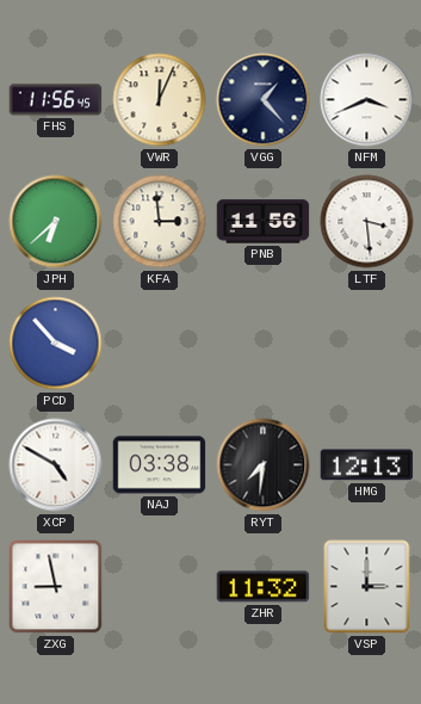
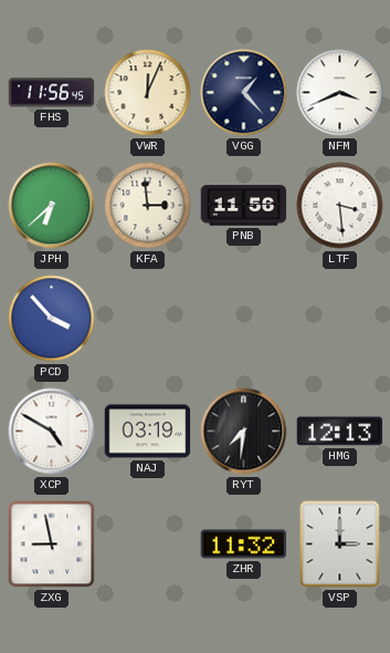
NAJ: 03:38 -> 03:19 (148, 432)
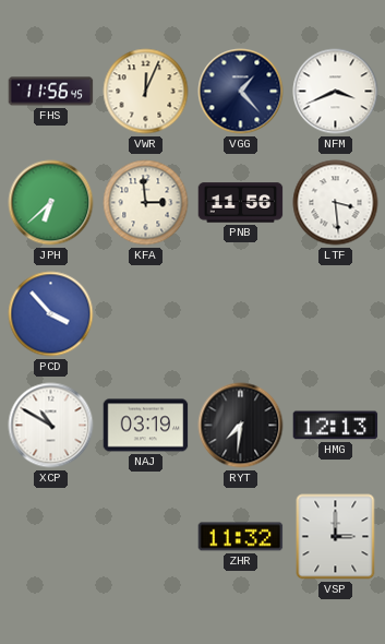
XCP: 4:50 -> 10:50 (51, 426)
ZXG: 8:58 -> none (52, 545)
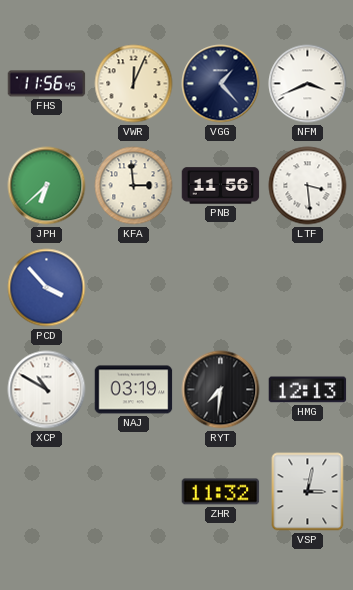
VSP: 3:00 -> 3:02 (308, 492)
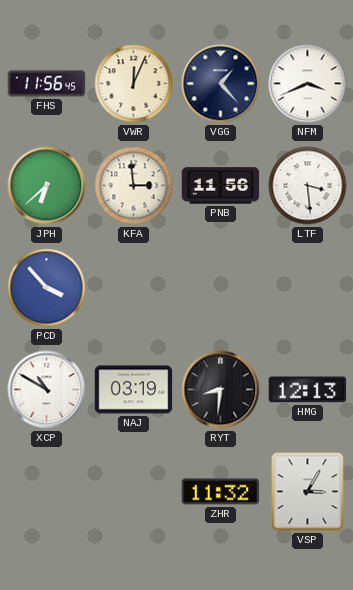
RYT: 7:31 -> 8:31 (221, 390)
VSP: 3:02 -> 3:05 (308, 492)
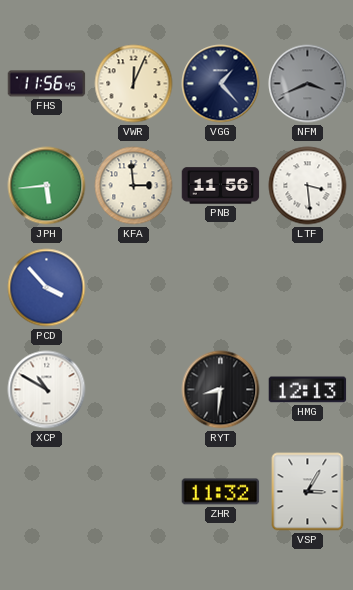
NFM dial: white -> grey (308, 84)
JPH: 6:38 -> 5:44 (47, 186)
NAJ: 03:19 -> none (134, 390)
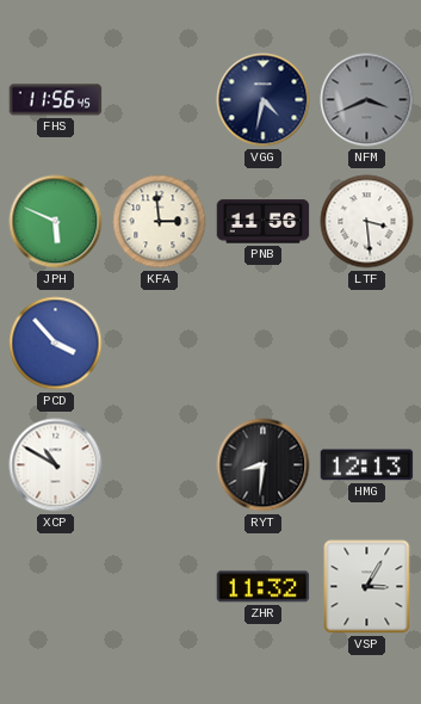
VWR: 12:04 -> none (134, 84)
VGG: 1:23 -> 4:32 (264, 100)
JPH: 5:44 -> 5:49 (56, 222)
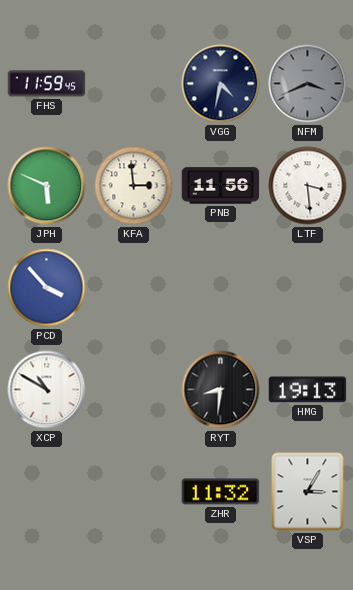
FHS: 11:56 -> 11:59 (47, 84)
HMG: 12:13 -> 19:13 (308, 390)
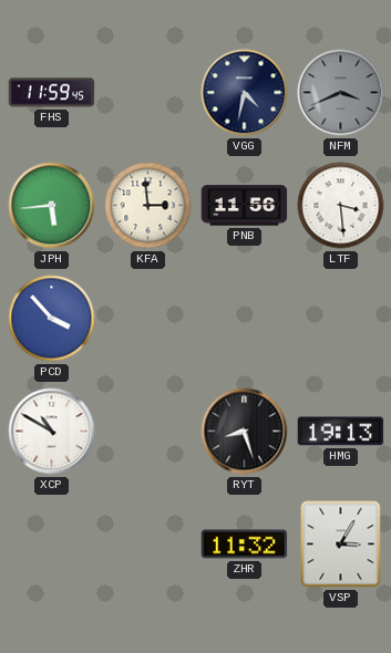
JPH: 5:49 -> 5:44 (52, 206)
RYT: 8:31 -> 8:27 (245, 432)
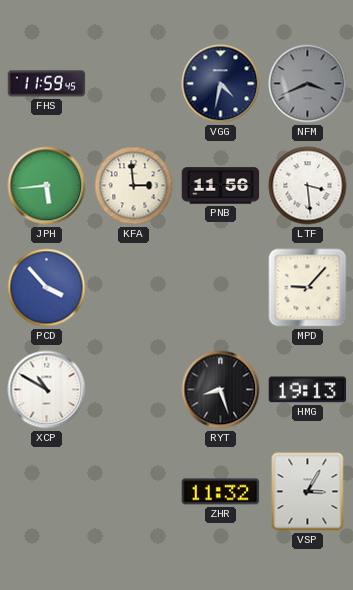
MPD: none -> 9:07 (308, 288)
